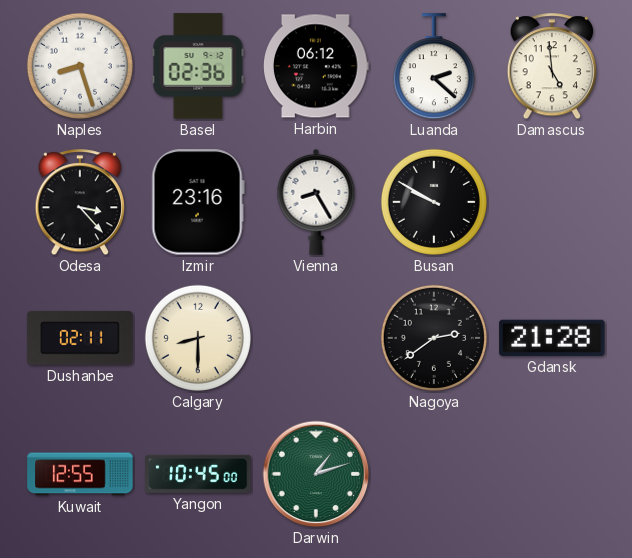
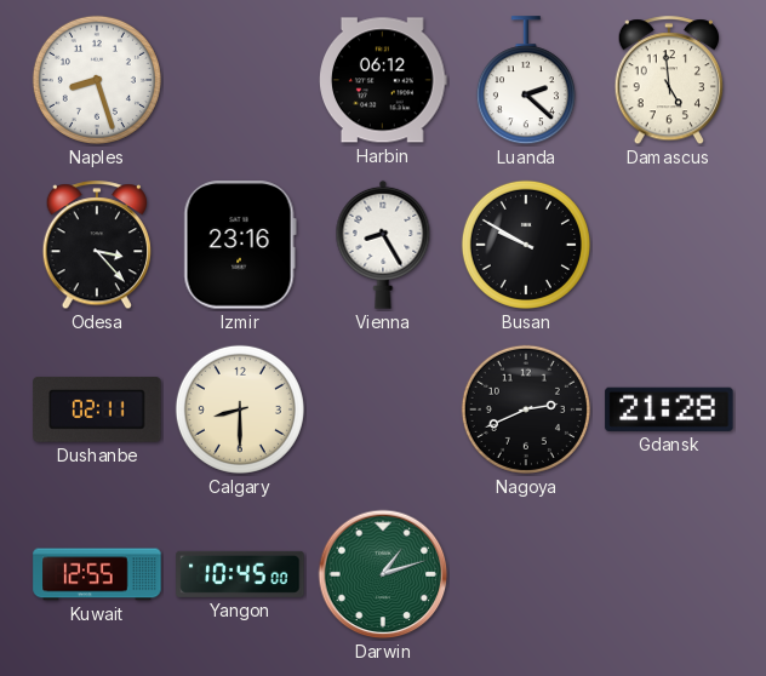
Basel: 02:36 -> none (198, 66)
Nagoya: 2:39 -> 2:41 (526, 409)
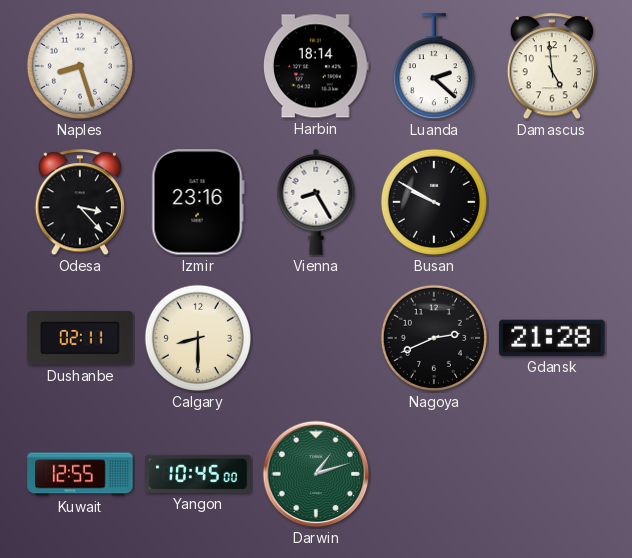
Harbin: 06:12 -> 18:14 (317, 66)
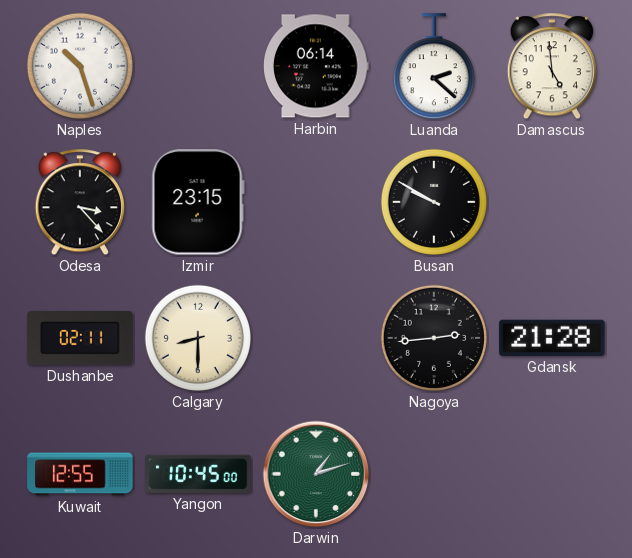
Naples: 8:27 -> 10:27 (80, 66)
Harbin: 18:14 -> 06:14 (317, 66)
Izmir: 23:16 -> 23:15 (198, 202)
Vienna: 8:25 -> none (316, 202)
Nagoya: 2:41 -> 2:44 (434, 338)
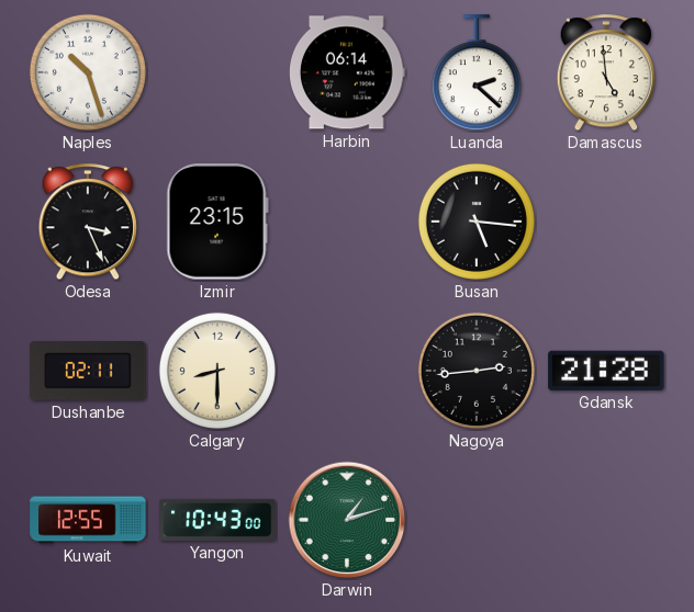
Odesa: 3:23 -> 3:26 (87, 223)
Busan: 9:50 -> 5:16 (477, 222)
Yangon: 10:45 -> 10:43 (217, 520)
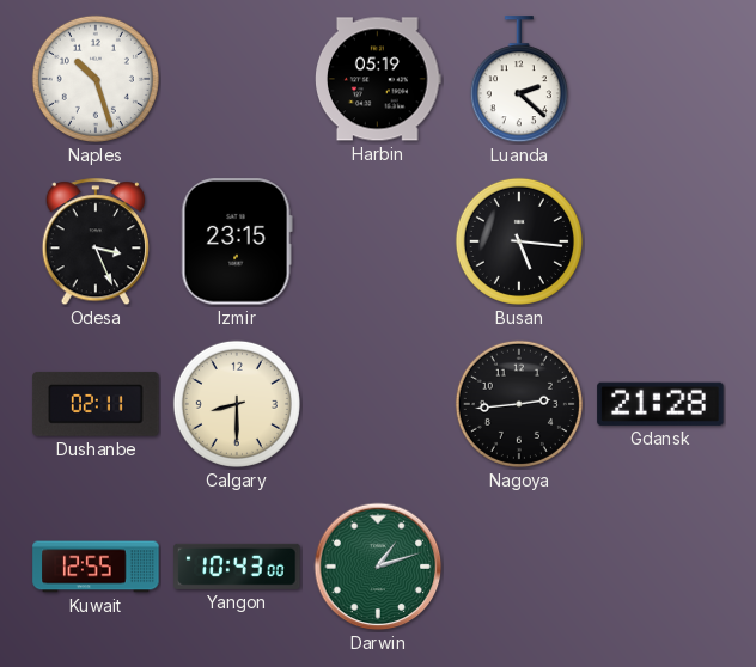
Harbin: 06:14 -> 05:19 (379, 79)
Damascus: 4:59 -> none (605, 73)
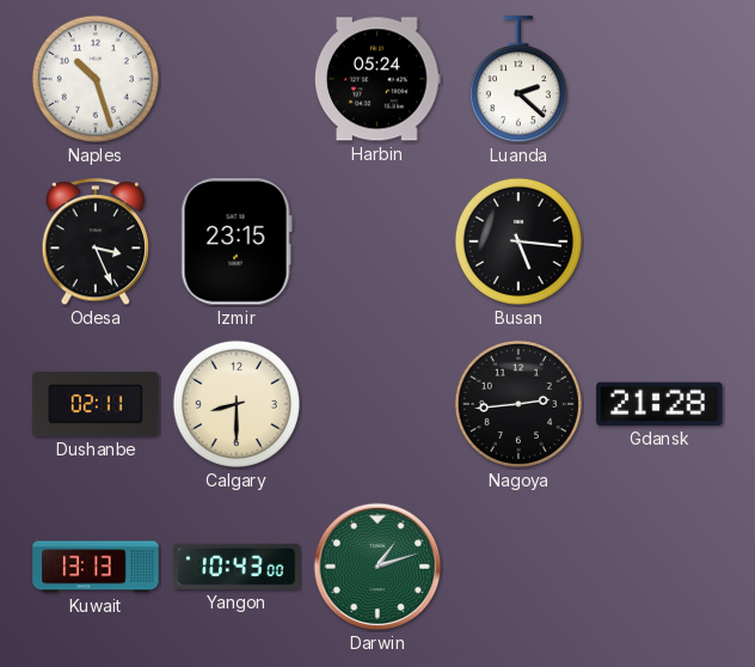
Harbin: 05:19 -> 05:24 (379, 79)
Kuwait: 12:55 -> 13:13 (96, 567)
